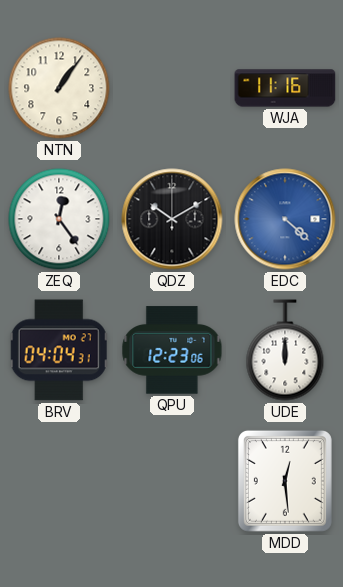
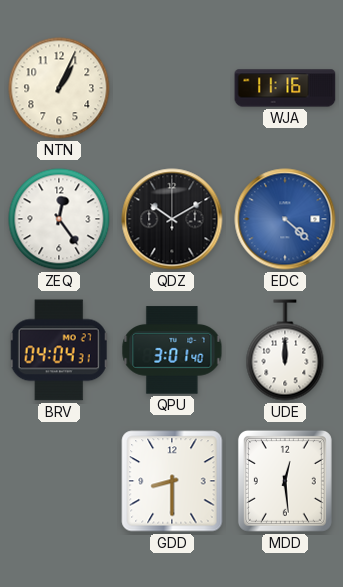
NTN: 1:06 -> 1:04 (59, 88)
QPU: 12:23 -> 3:01 (172, 350)
GDD: none -> 8:30 (172, 481)
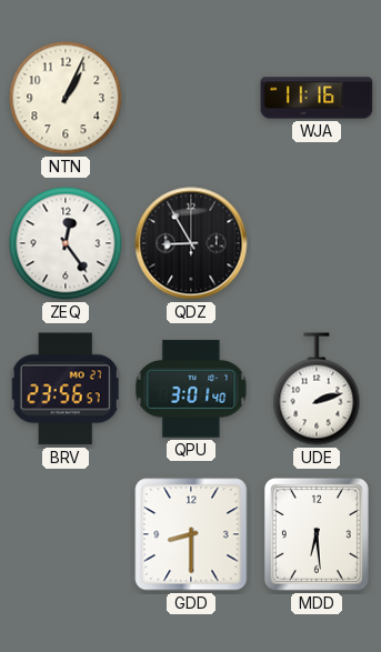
QDZ: 10:10 -> 8:55 (191, 243)
EDC: 4:22 -> none (285, 219)
BRV: 04:04 -> 23:56 (66, 389)
UDE: 12:00 -> 2:12 (317, 389)
MDD: 12:29 -> 6:29 (317, 534)
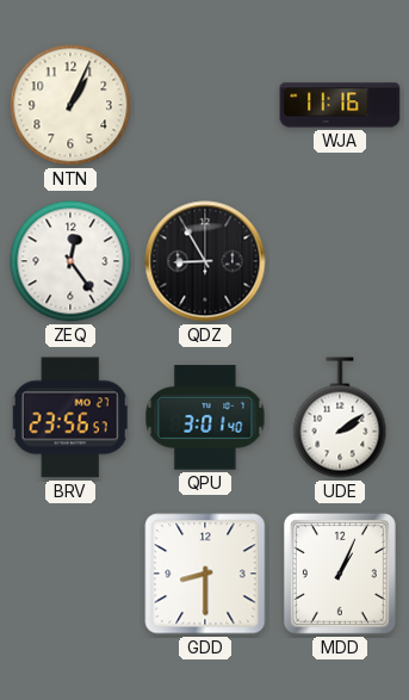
UDE: 2:12 -> 2:09 (340, 417)
MDD: 6:29 -> 1:04 (340, 574)
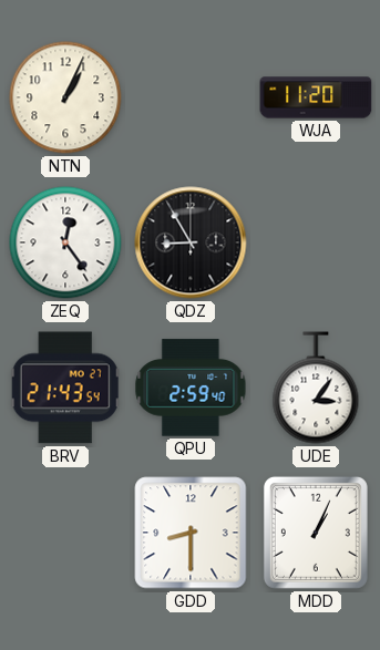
WJA: 11:16 -> 11:20 (316, 97)
BRV: 23:56 -> 21:43 (65, 388)
QPU: 3:01 -> 2:59 (191, 388)
UDE: 2:09 -> 3:06 (316, 388)
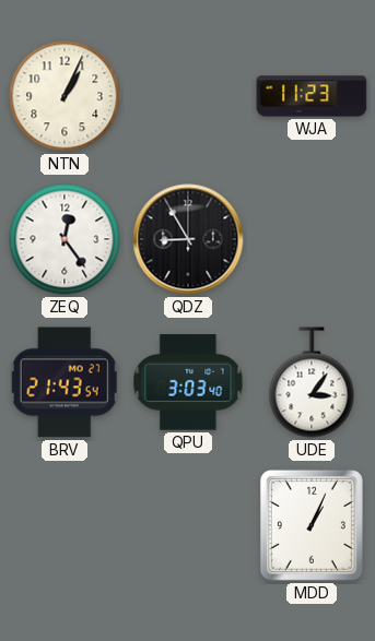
WJA: 11:20 -> 11:23 (312, 96)
QPU: 2:59 -> 3:03 (188, 382)
GDD: 8:30 -> none (191, 533)
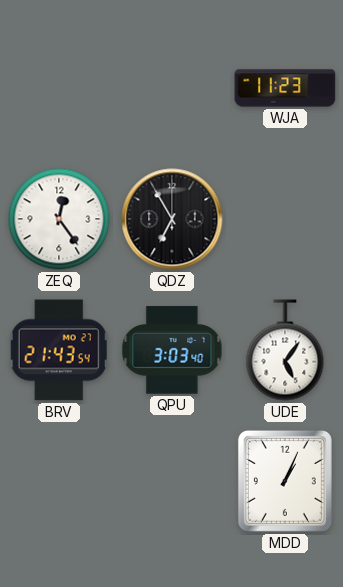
NTN: 1:04 -> none (65, 96)
QDZ: 8:55 -> 6:55 (172, 219)
UDE: 3:06 -> 5:06 (285, 350)
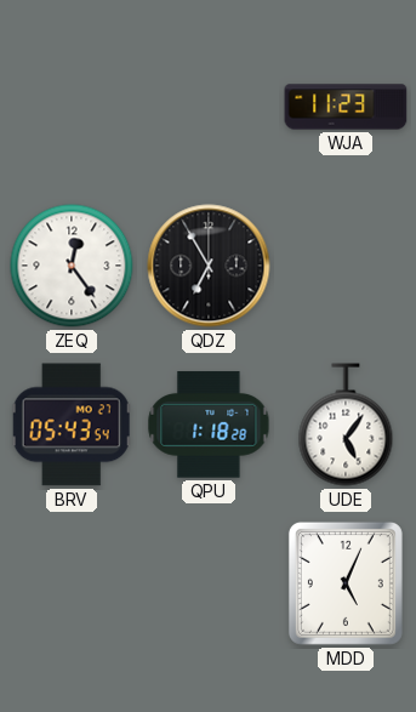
BRV: 21:43 -> 05:43 (72, 425)
QPU: 3:03 -> 1:18 (209, 425)
MDD: 1:04 -> 5:04 (346, 583)
